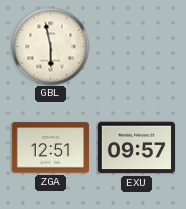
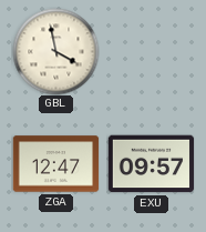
GBL: 5:58 -> 3:58 (55, 51)
ZGA: 12:51 -> 12:47 (55, 164)
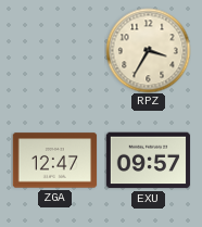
GBL: 3:58 -> none (55, 51)
RPZ: none -> 3:35 (148, 50)
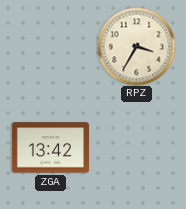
ZGA: 12:47 -> 13:42 (50, 148)
EXU: 09:57 -> none (148, 161)
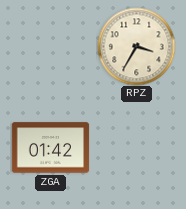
ZGA: 13:42 -> 01:42 (50, 148)
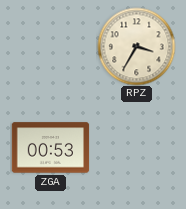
ZGA: 01:42 -> 00:53 (50, 148)
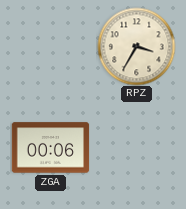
ZGA: 00:53 -> 00:06 (50, 148)
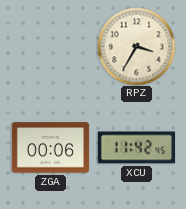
XCU: none -> 11:42 (136, 148)
